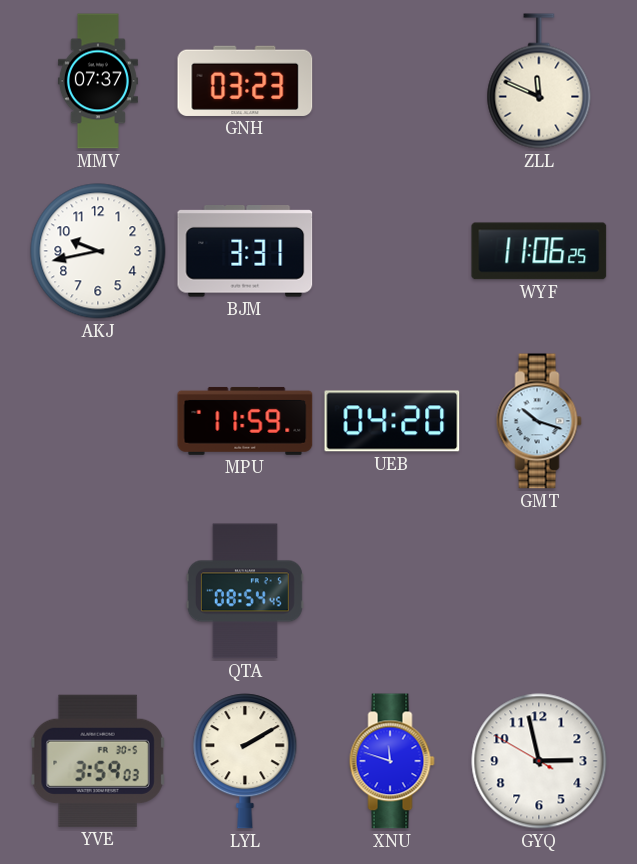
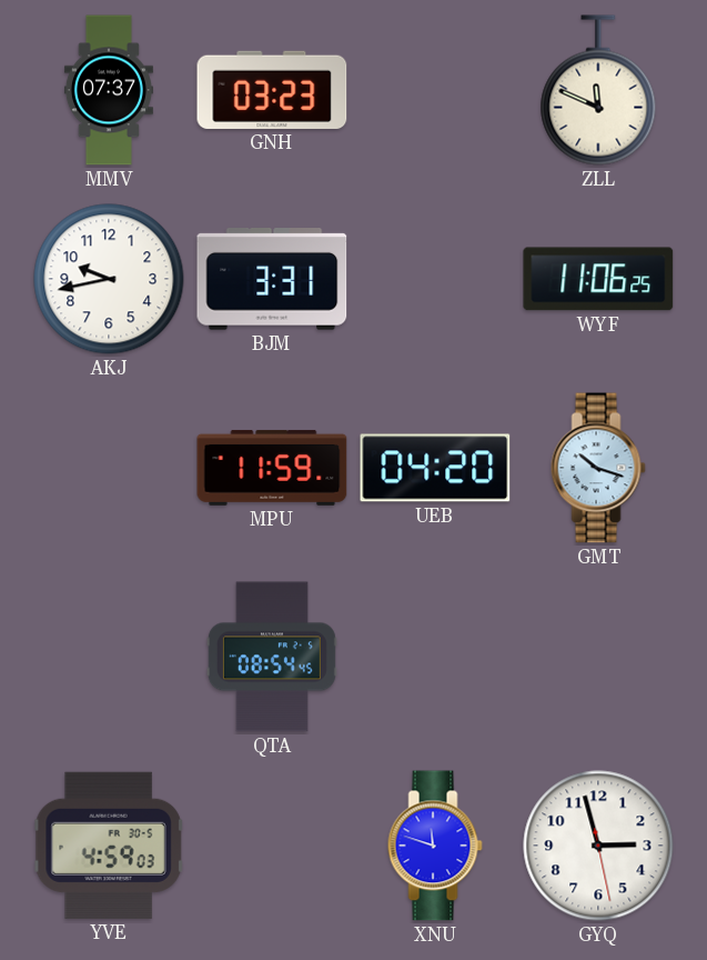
YVE: 3:59 -> 4:59 (109, 846)
LYL: 2:10 -> none (245, 761)
GYQ: 2:57:50 -> 2:57:28 (598, 846)
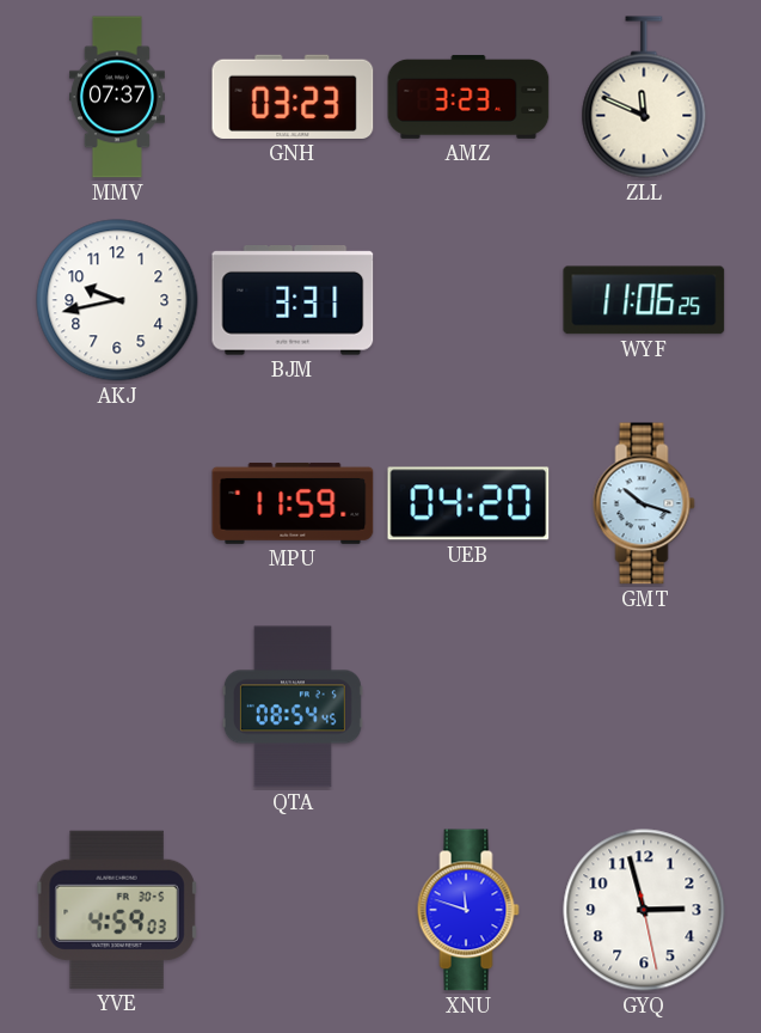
AMZ: none -> 3:23 (468, 97)
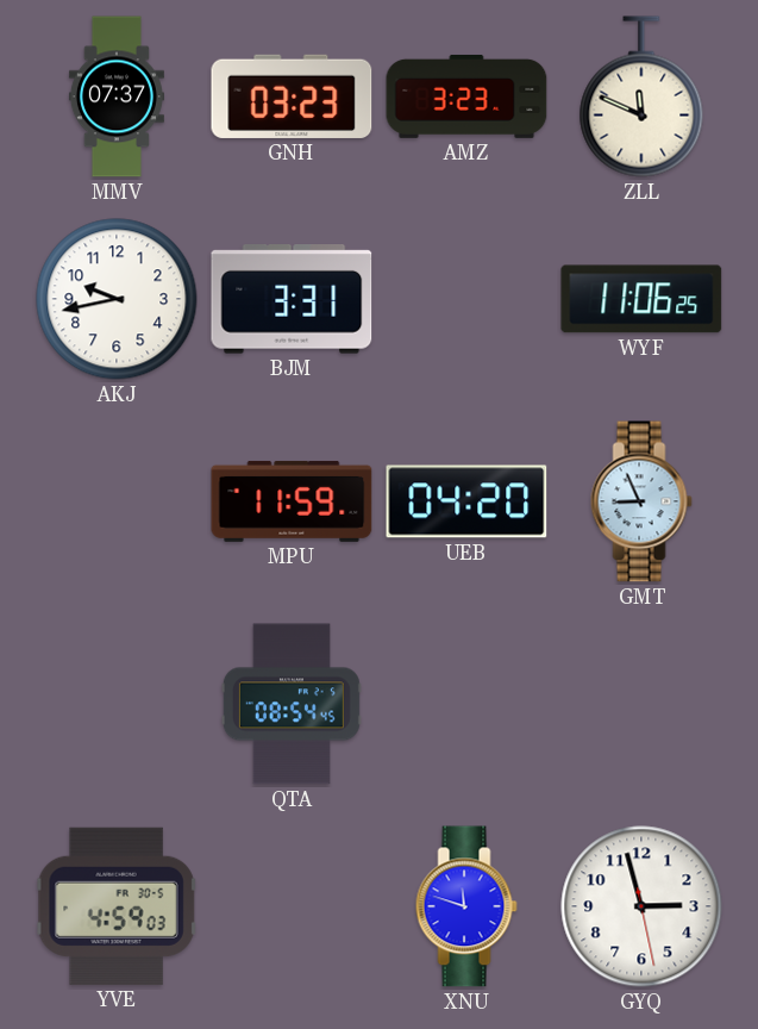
GMT: 10:18 -> 8:56 (641, 501)
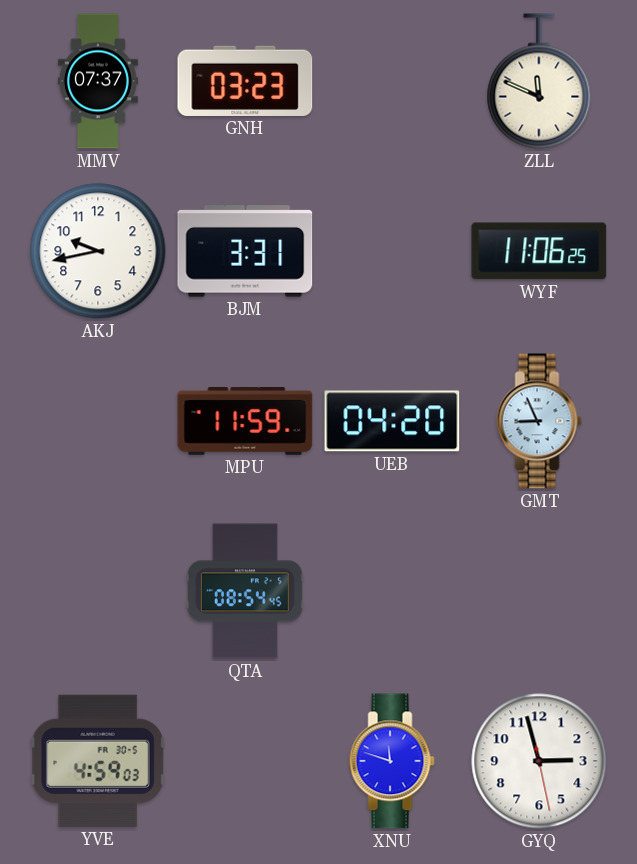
AMZ: 3:23 -> none (466, 96)
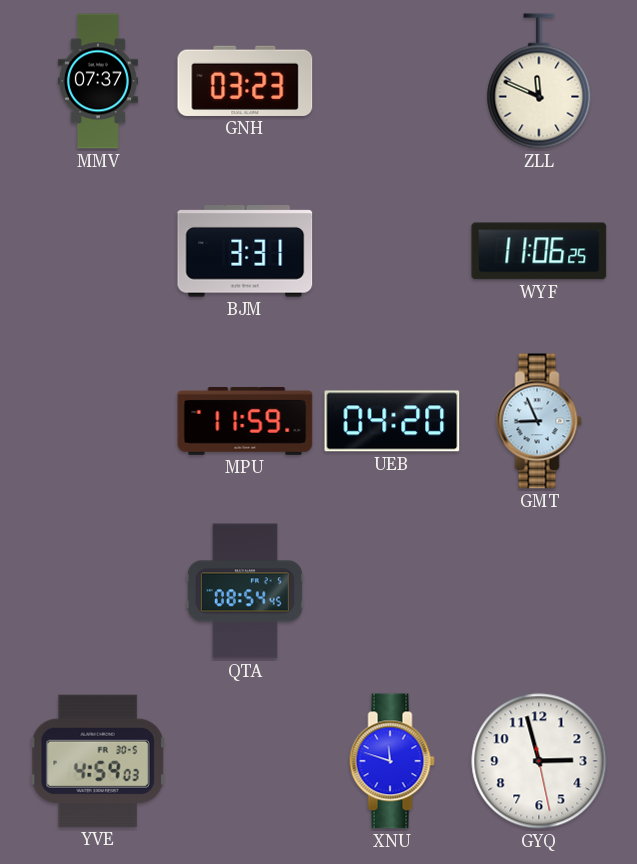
AKJ: 9:43 -> none (98, 251)
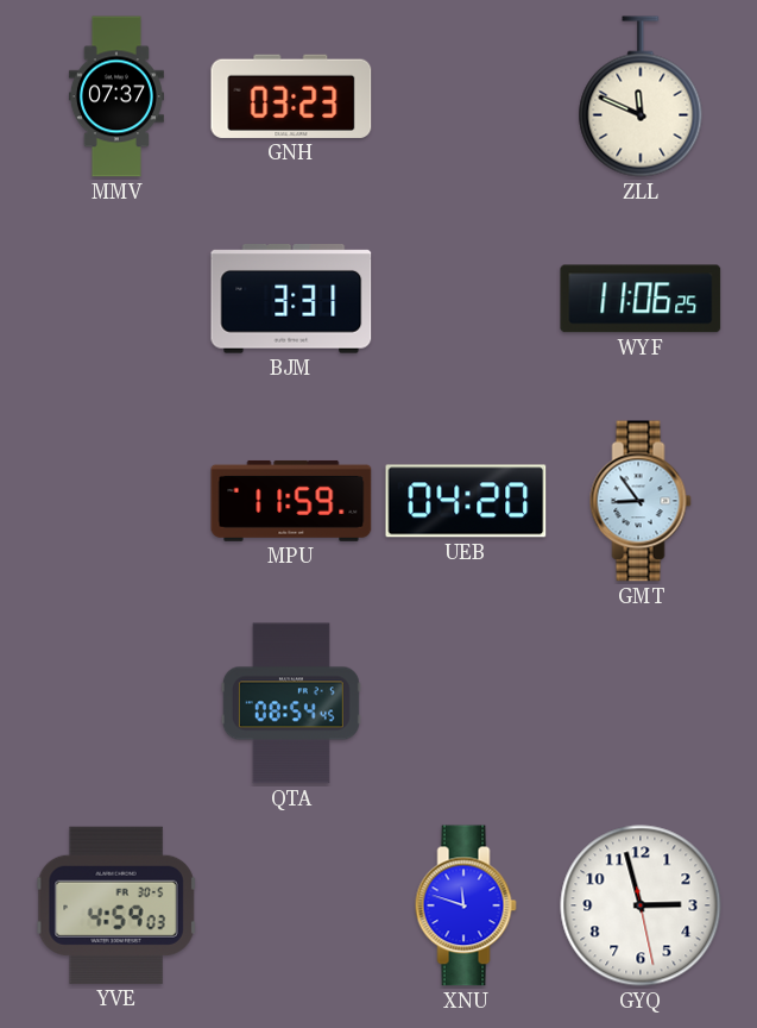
GMT: 8:56 -> 8:54 (641, 501)
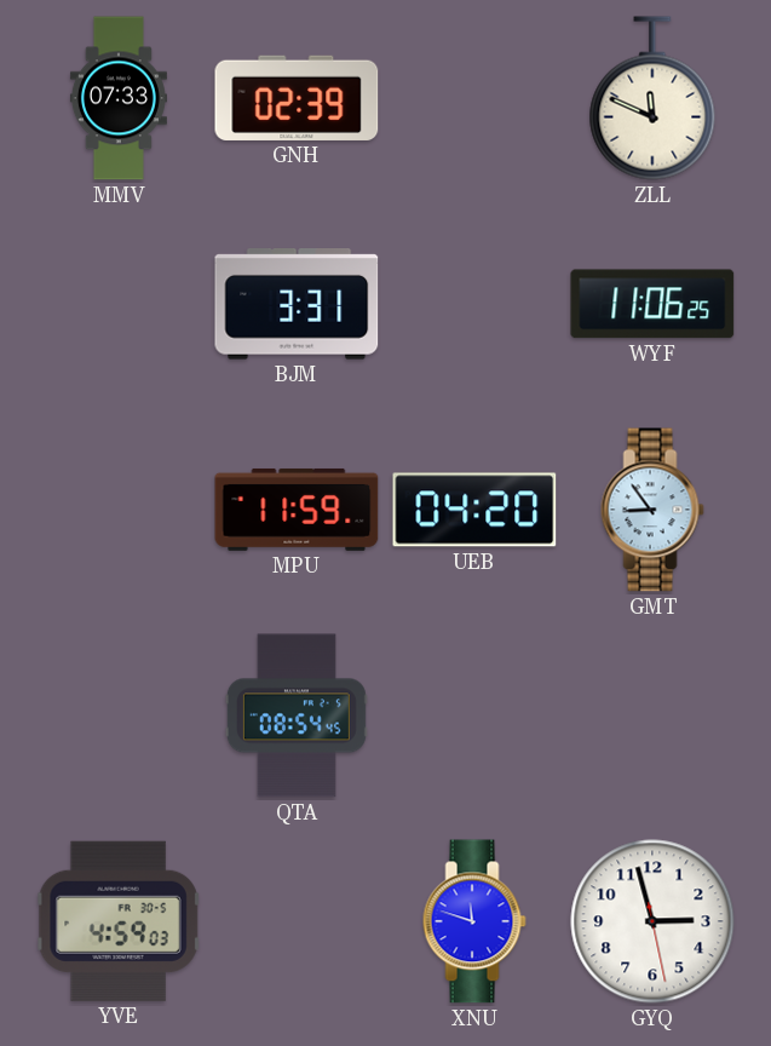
MMV: 07:37 -> 07:33 (119, 98)
GNH: 03:23 -> 02:39 (297, 98)
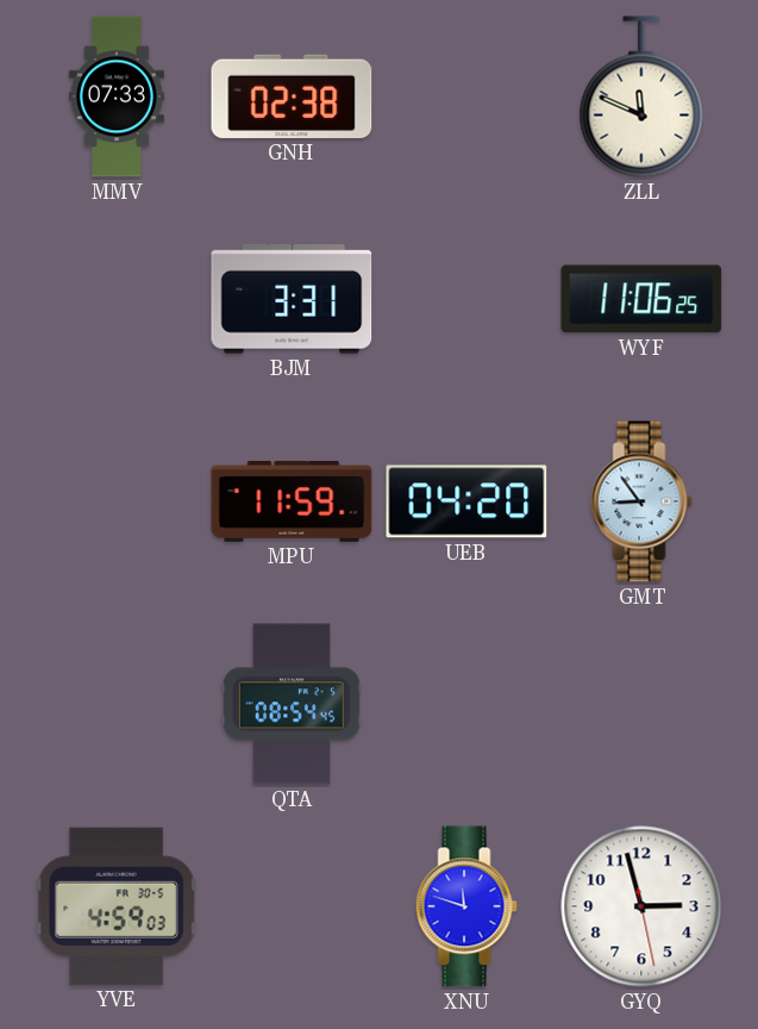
GNH: 02:39 -> 02:38 (292, 96)
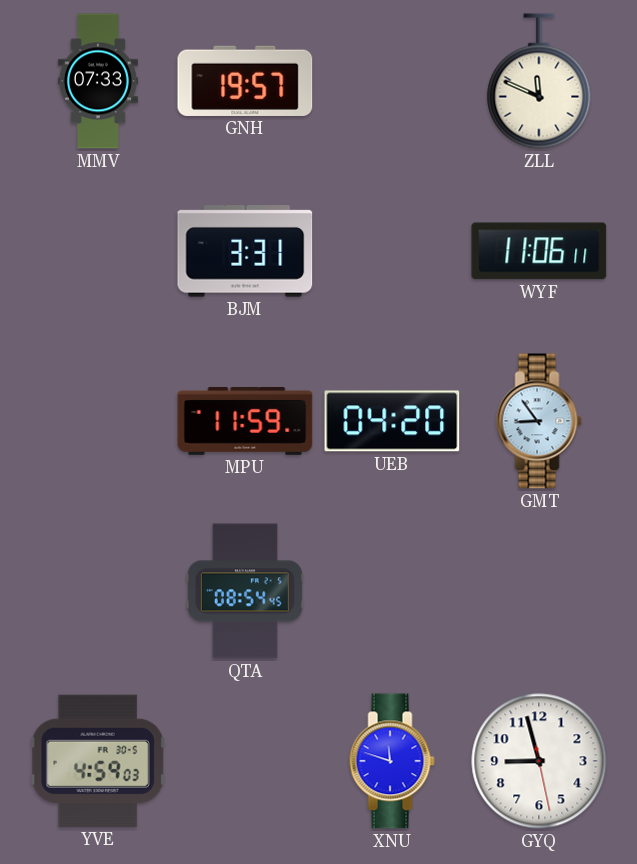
GNH: 02:38 -> 19:57 (245, 81)
WYF: 11:06:25 -> 11:06:11 (539, 251)
GYQ: 2:57 -> 8:57 (539, 761)
